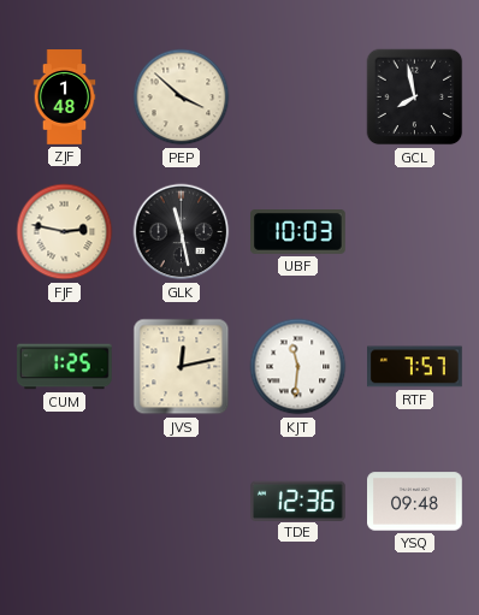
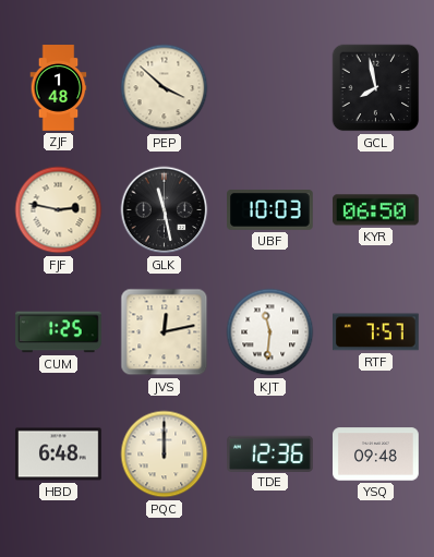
KYR: none -> 06:50 (376, 210)
HBD: none -> 6:48 (59, 455)
PQC: none -> 12:00 (165, 455)
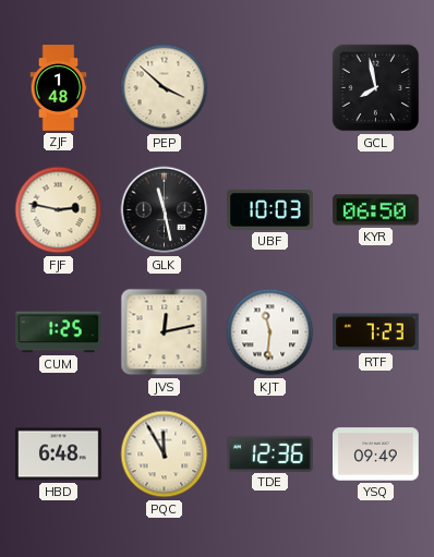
RTF: 7:57 -> 7:23 (376, 332)
PQC: 12:00 -> 11:55 (165, 455)
YSQ: 09:48 -> 09:49 (376, 455)
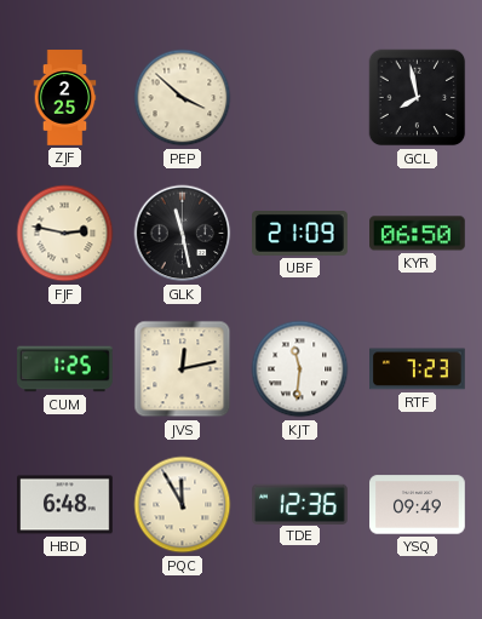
ZJF: 1:48 -> 2:25 (65, 98)
UBF: 10:03 -> 21:09 (300, 234)
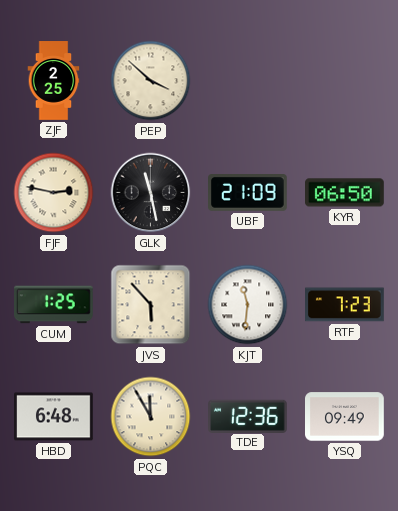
GCL: 7:58 -> none (418, 98)
JVS: 12:13 -> 5:53 (151, 305)
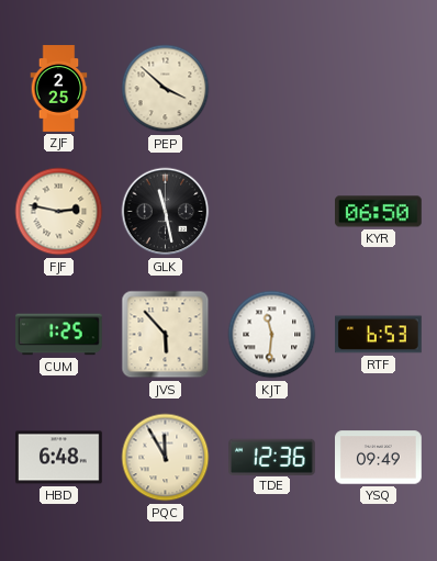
UBF: 21:09 -> none (248, 193)
RTF: 7:23 -> 6:53 (379, 335)
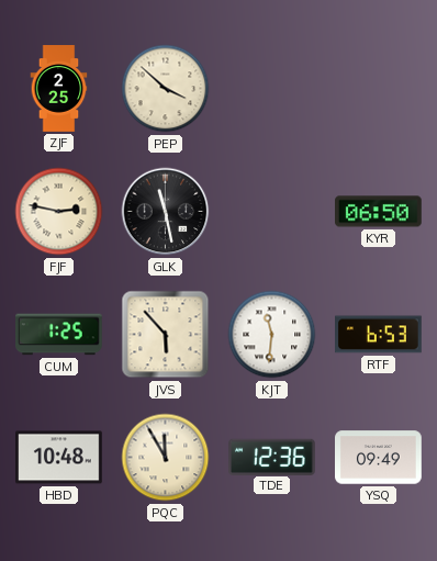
HBD: 6:48 -> 10:48 (59, 458)
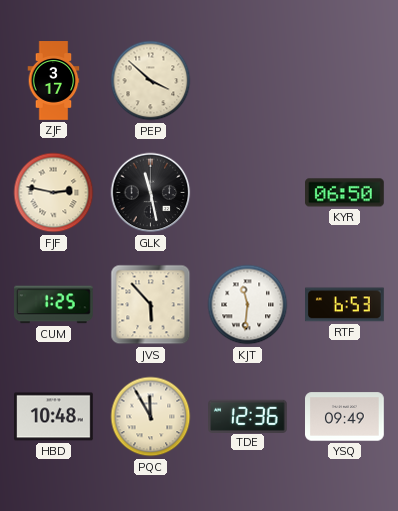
ZJF: 2:25 -> 3:17 (54, 81)
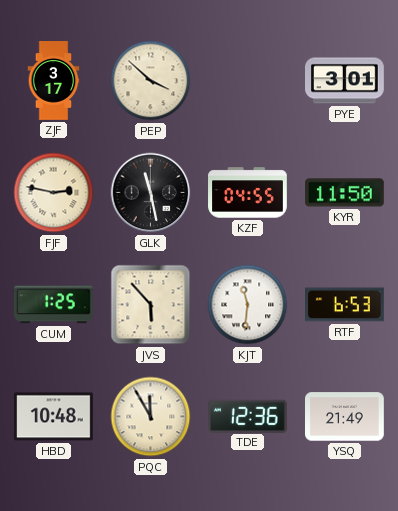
PYE: none -> 3:01 (345, 81)
KZF: none -> 04:55 (248, 193)
KYR: 06:50 -> 11:50 (345, 193)
YSQ: 09:49 -> 21:49 (345, 417)
